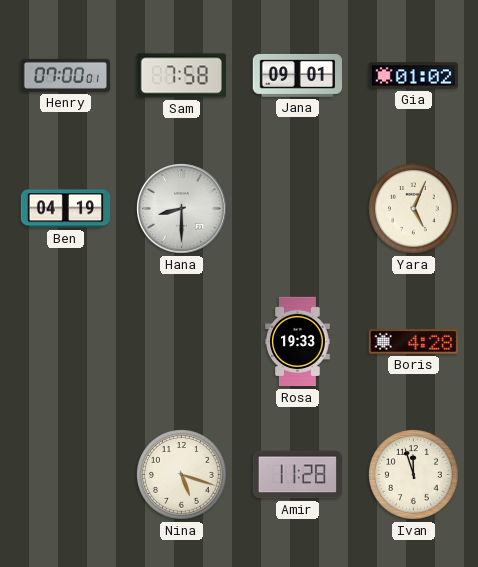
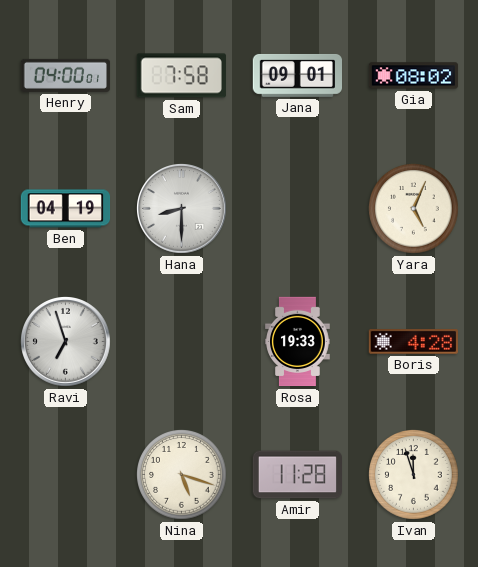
Henry: 07:00 -> 04:00 (66, 75)
Gia: 01:02 -> 08:02 (414, 76)
Ravi: none -> 6:57 (66, 342)
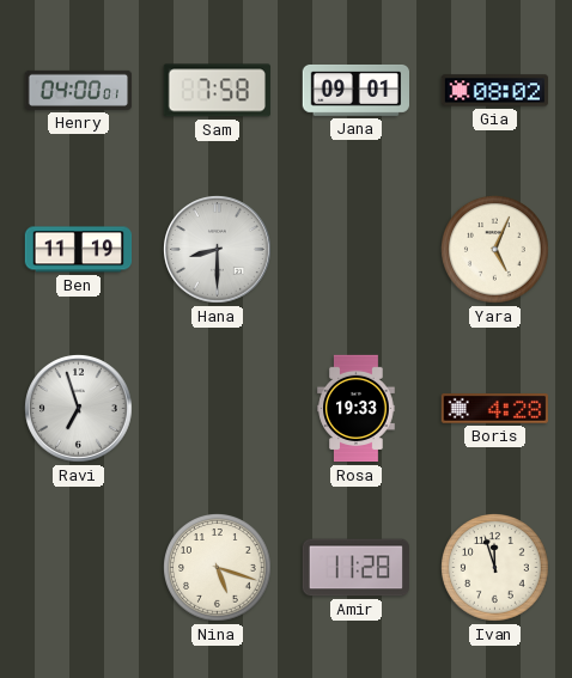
Ben: 04:19 -> 11:19 (79, 250)
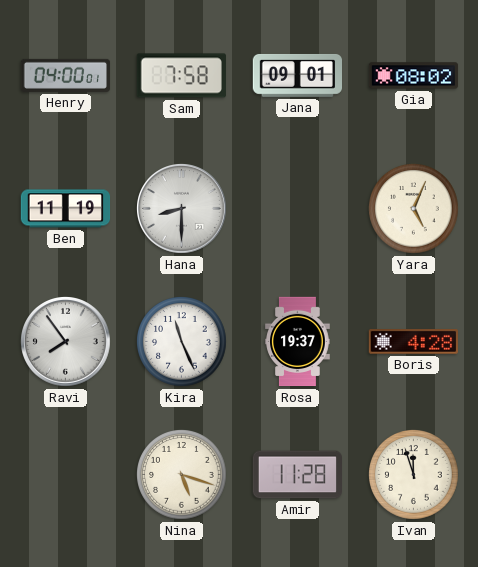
Ravi: 6:57 -> 7:54 (66, 342)
Kira: none -> 11:26 (182, 342)
Rosa: 19:33 -> 19:37 (298, 342)
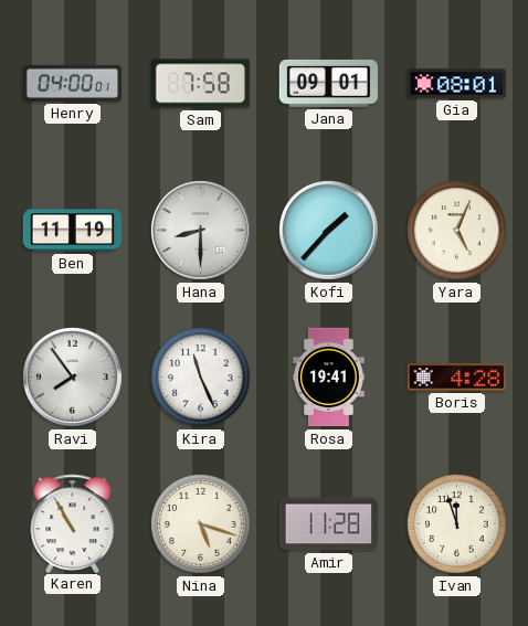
Gia: 08:02 -> 08:01 (457, 84)
Kofi: none -> 1:37 (329, 231)
Rosa: 19:37 -> 19:41 (329, 378)
Karen: none -> 10:55 (73, 523)
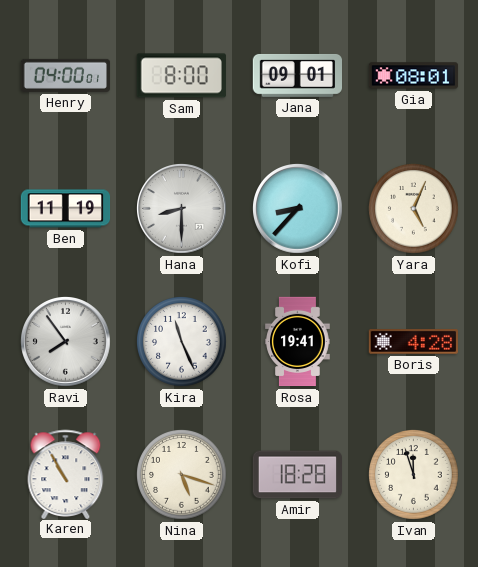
Sam: 7:58 -> 8:00 (181, 76)
Kofi: 1:37 -> 8:37 (298, 209)
Amir: 11:28 -> 18:28 (297, 475)
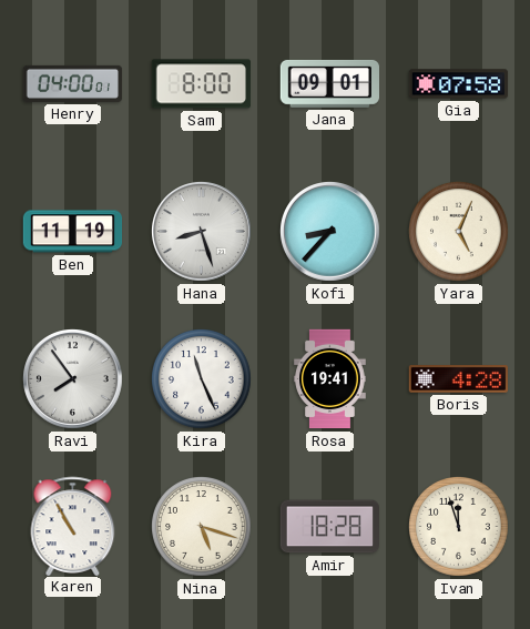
Gia: 08:01 -> 07:58 (459, 84)
Hana: 8:30 -> 8:27 (202, 232)
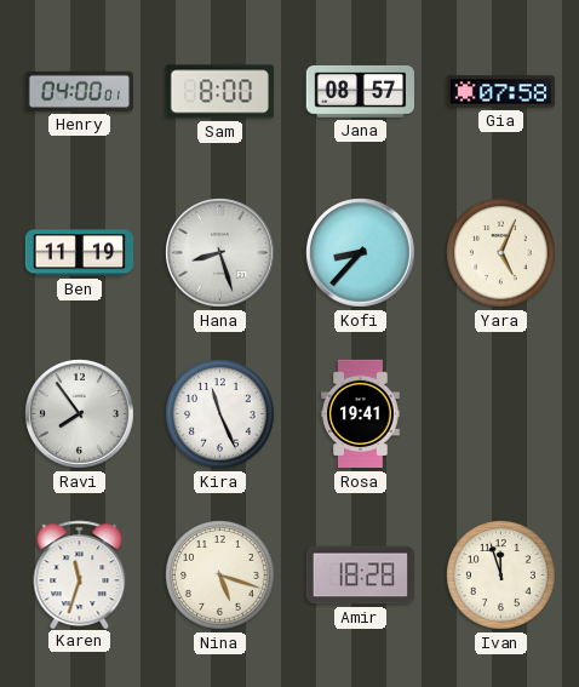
Jana: 09:01 -> 08:57 (360, 91)
Boris: 4:28 -> none (458, 379)
Karen: 10:55 -> 11:33 (80, 574)
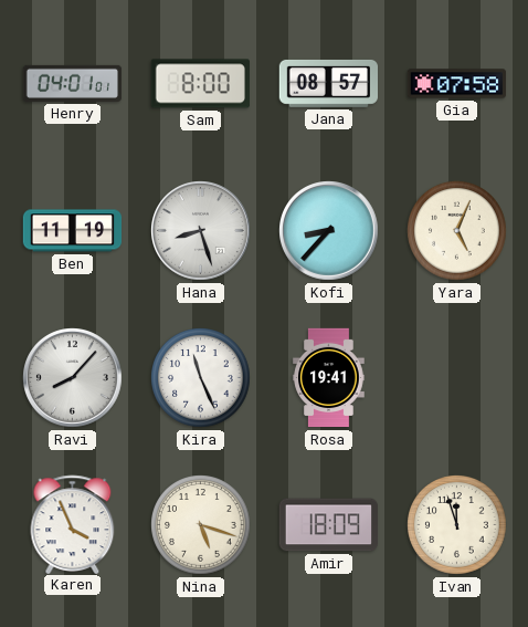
Henry: 04:00 -> 04:01 (73, 83)
Ravi: 7:54 -> 8:07 (73, 378)
Karen: 11:33 -> 3:56 (73, 524)
Amir: 18:28 -> 18:09 (328, 525)
